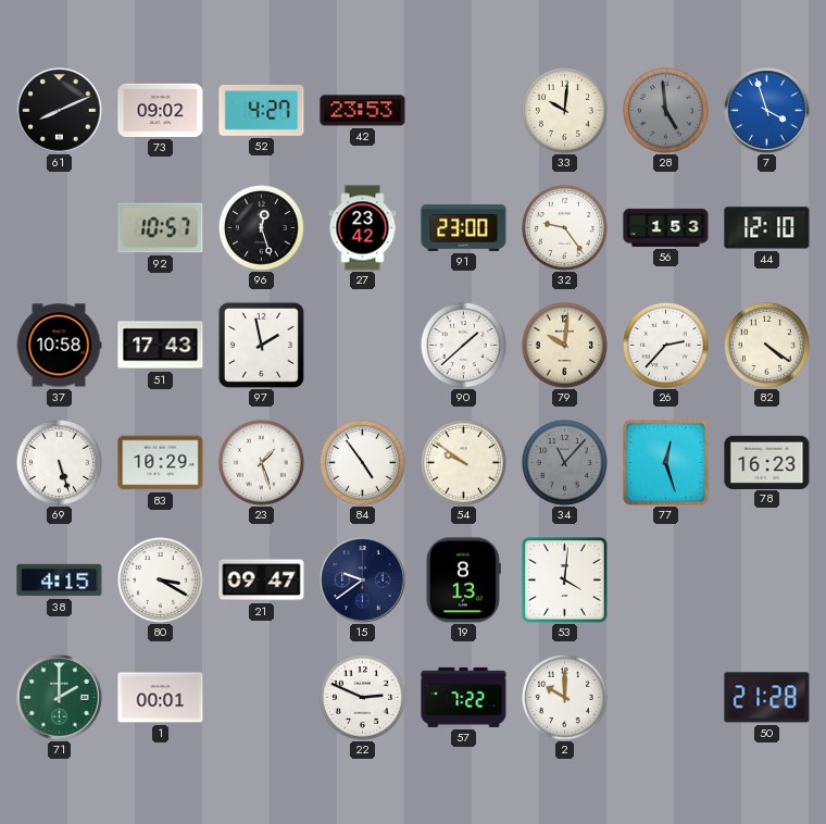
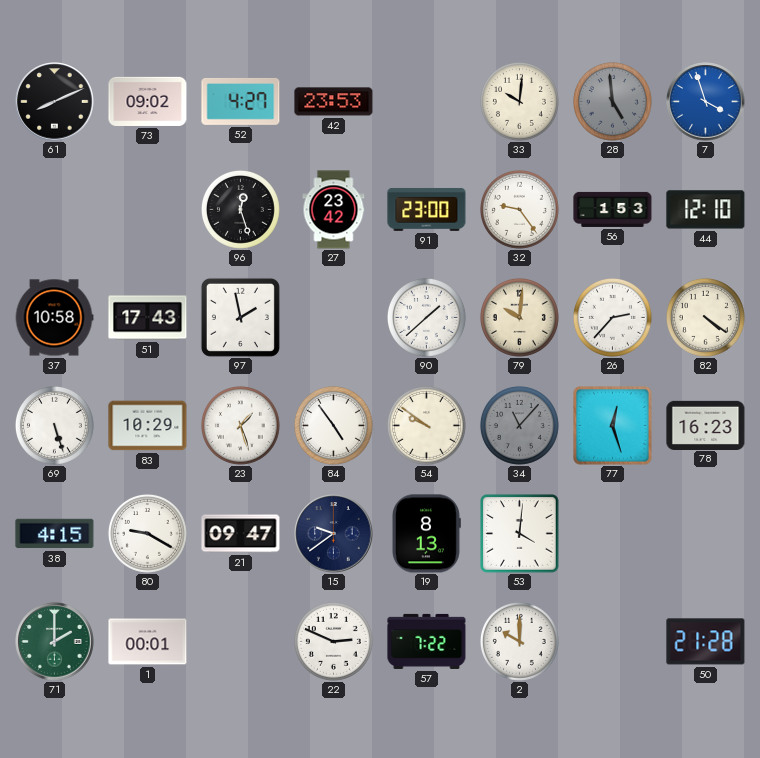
92: 10:57 -> none (161, 228)
80: 3:20 -> 9:20 (147, 533)
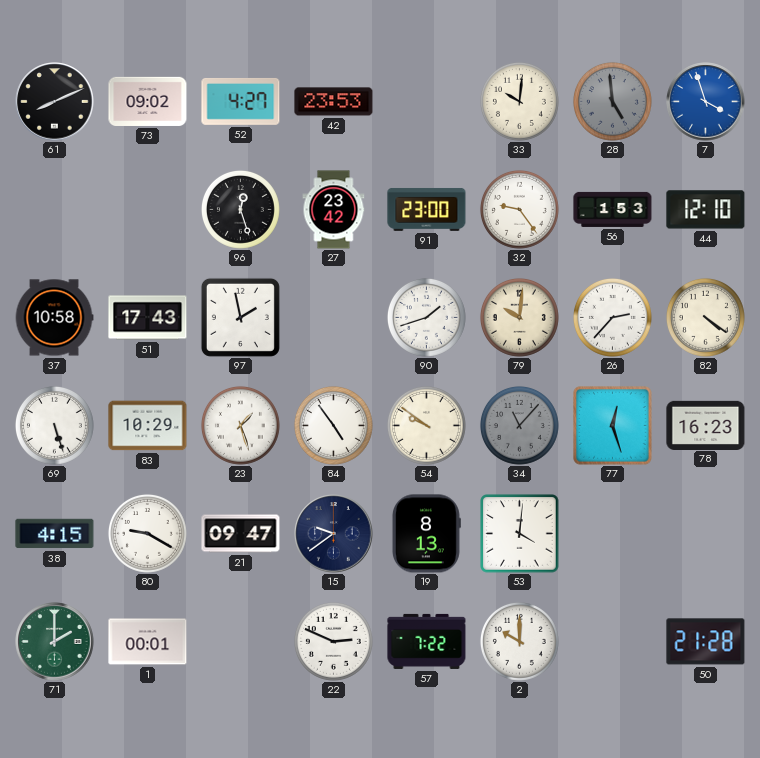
90: 1:38 -> 1:42 (426, 317)
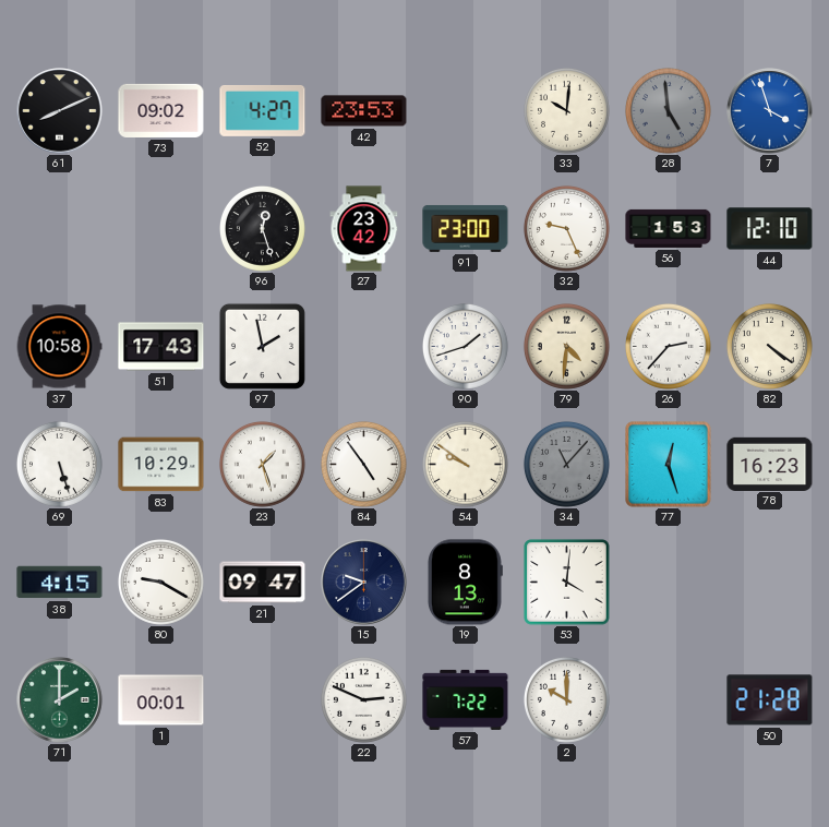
32: 9:24 -> 9:26 (566, 228)
79: 10:01 -> 4:31 (566, 346)
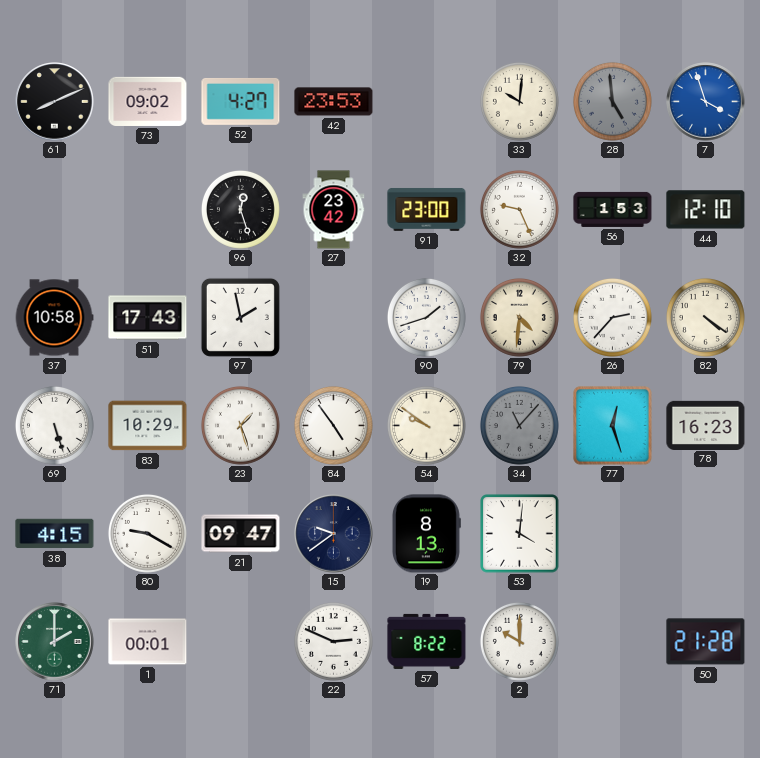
57: 7:22 -> 8:22 (427, 641)
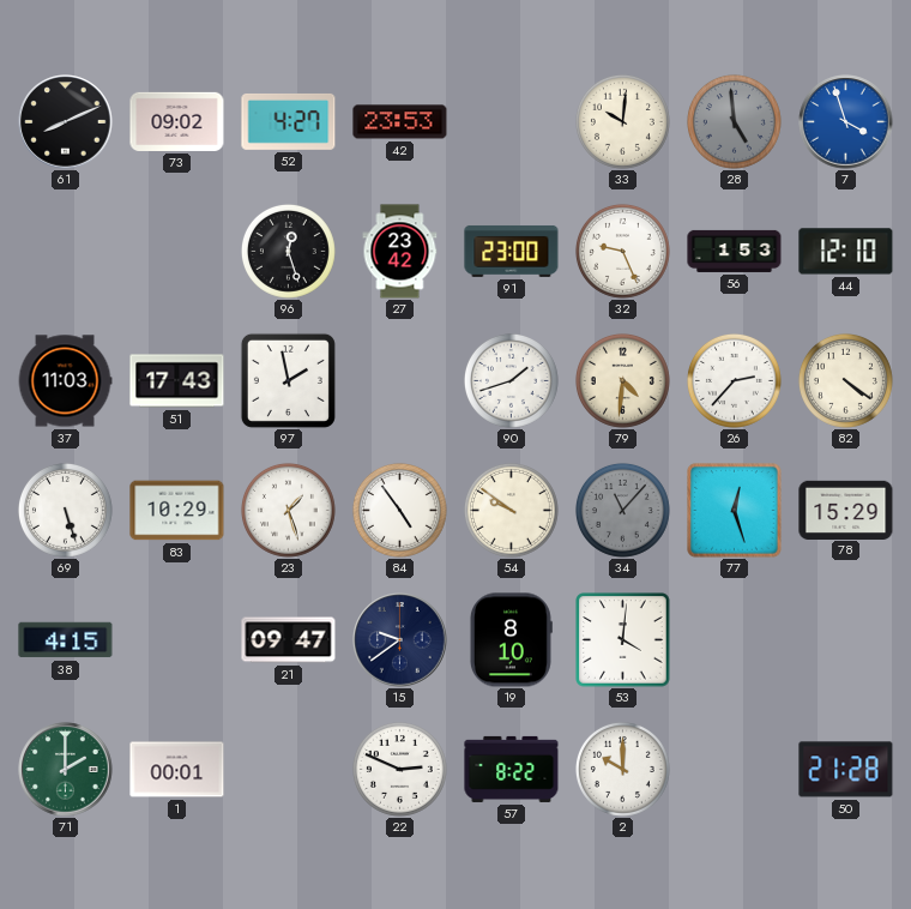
37: 10:58 -> 11:03 (65, 381)
78: 16:23 -> 15:29 (846, 510)
80: 9:20 -> none (147, 533)
19: 8:13 -> 8:10 (511, 640)
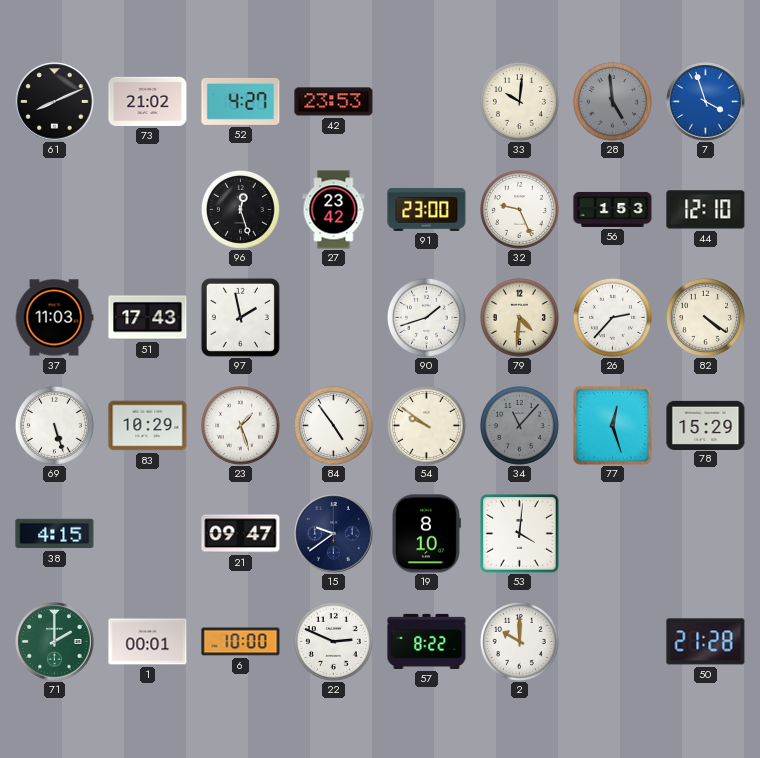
73: 09:02 -> 21:02 (148, 101)
6: none -> 10:00 (241, 642)
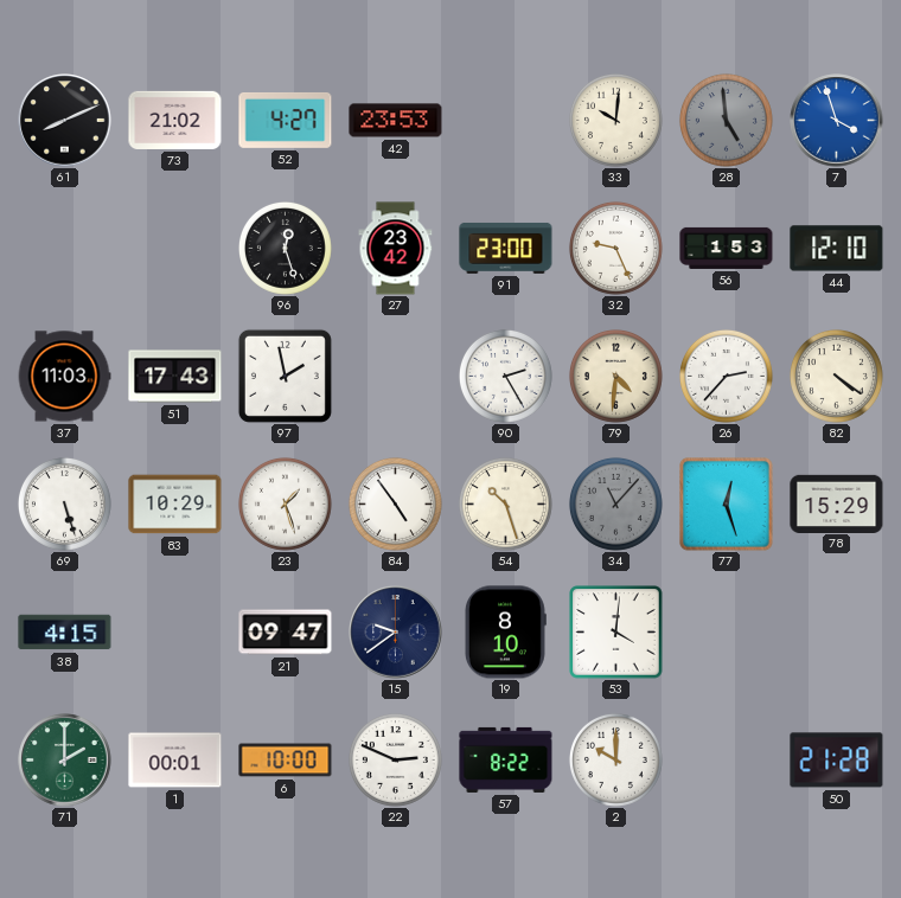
90: 1:42 -> 2:25 (505, 376)
54: 9:51 -> 10:27 (505, 503)
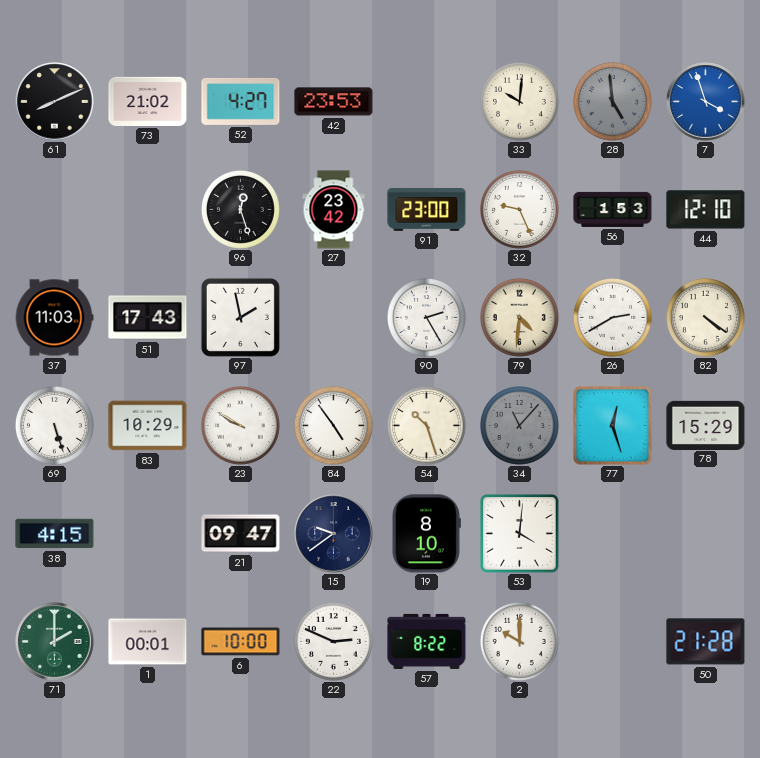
26: 2:37 -> 2:40 (612, 317)
23: 1:27 -> 9:50 (240, 425)
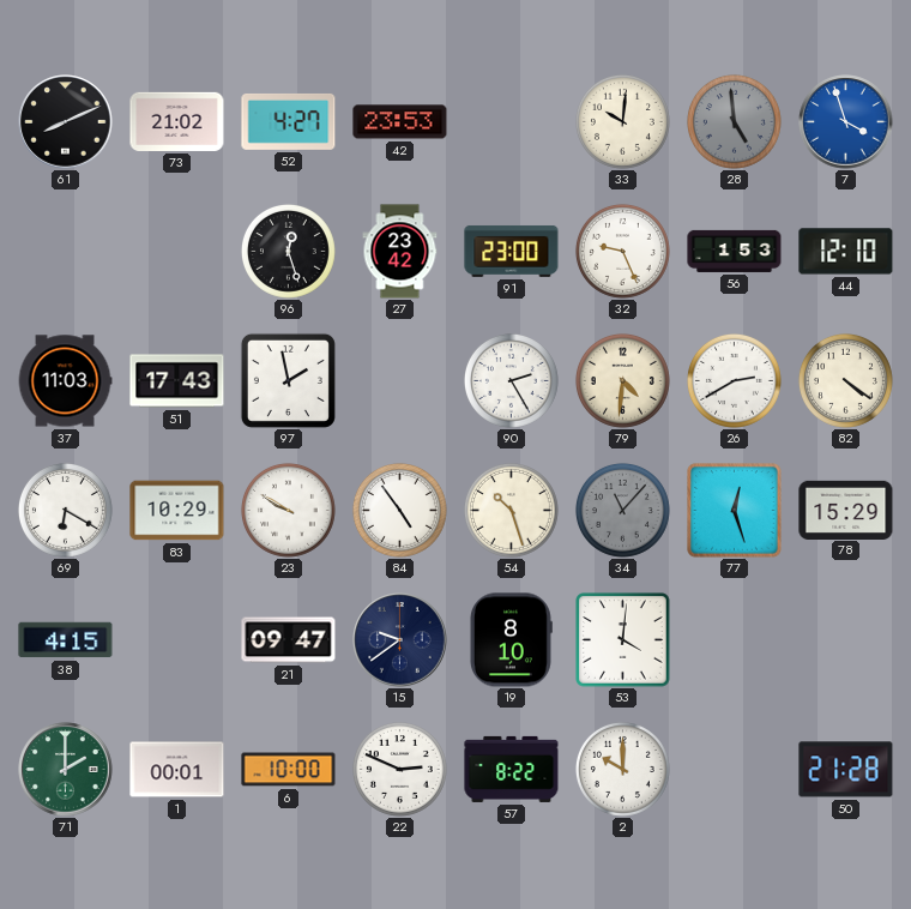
69: 5:27 -> 6:20 (65, 510)
